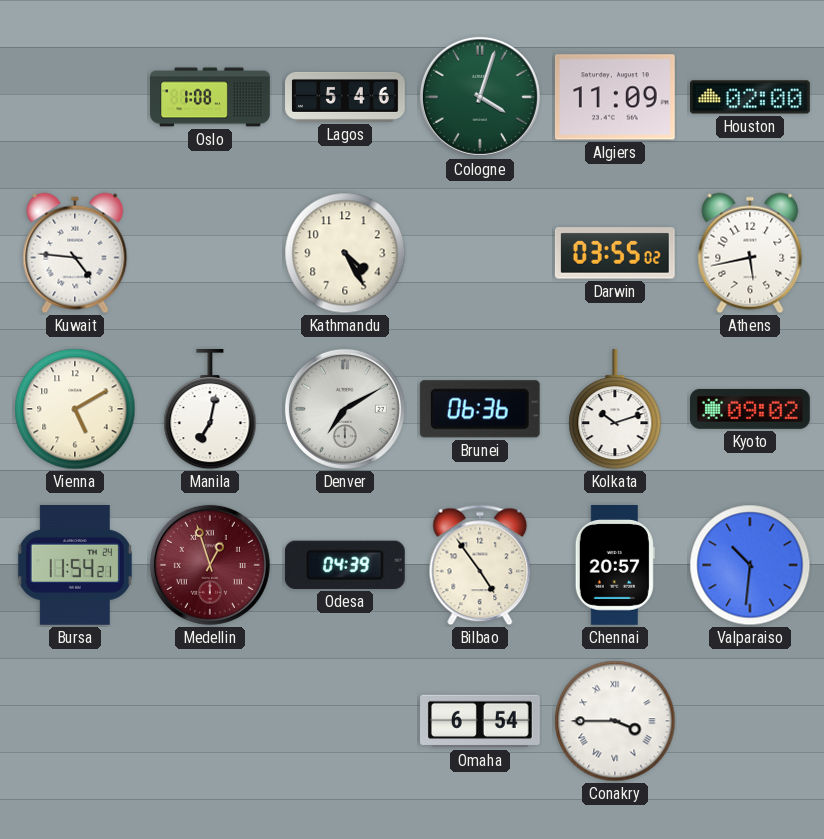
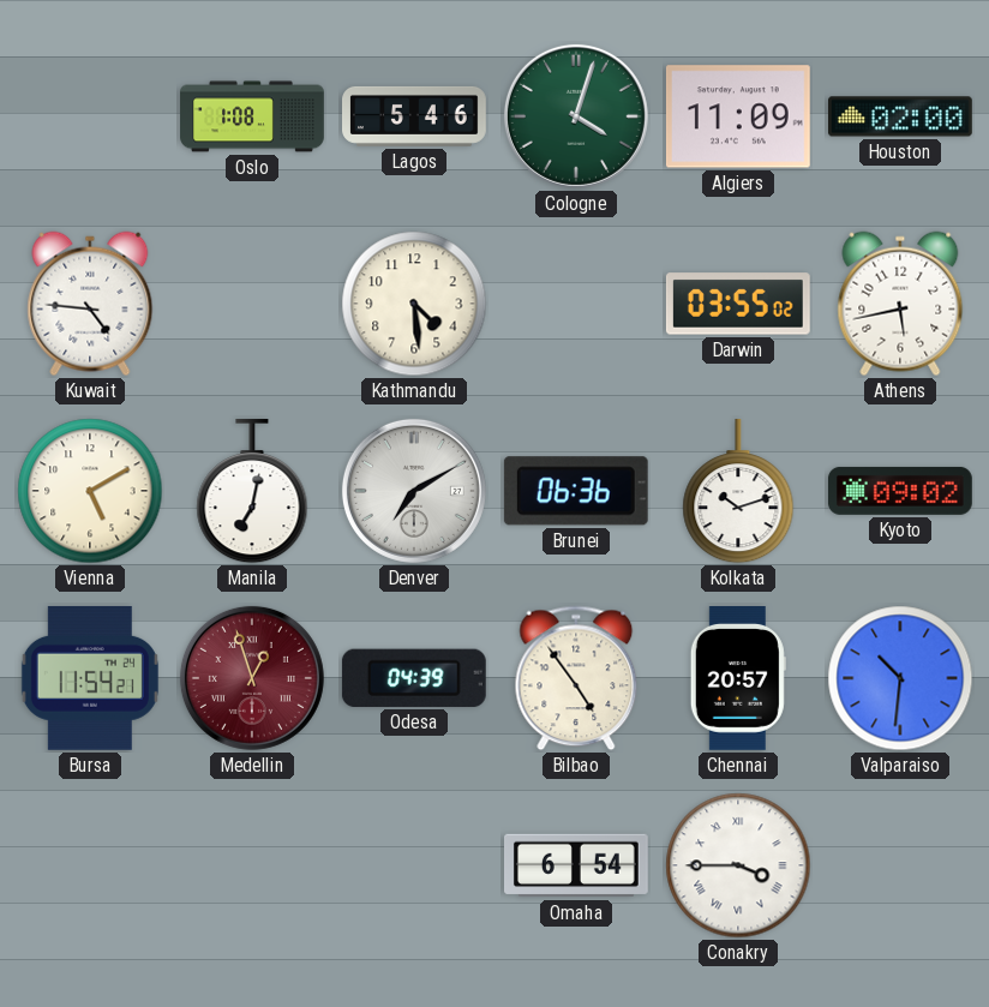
Kathmandu: 4:25 -> 4:29 (414, 304)
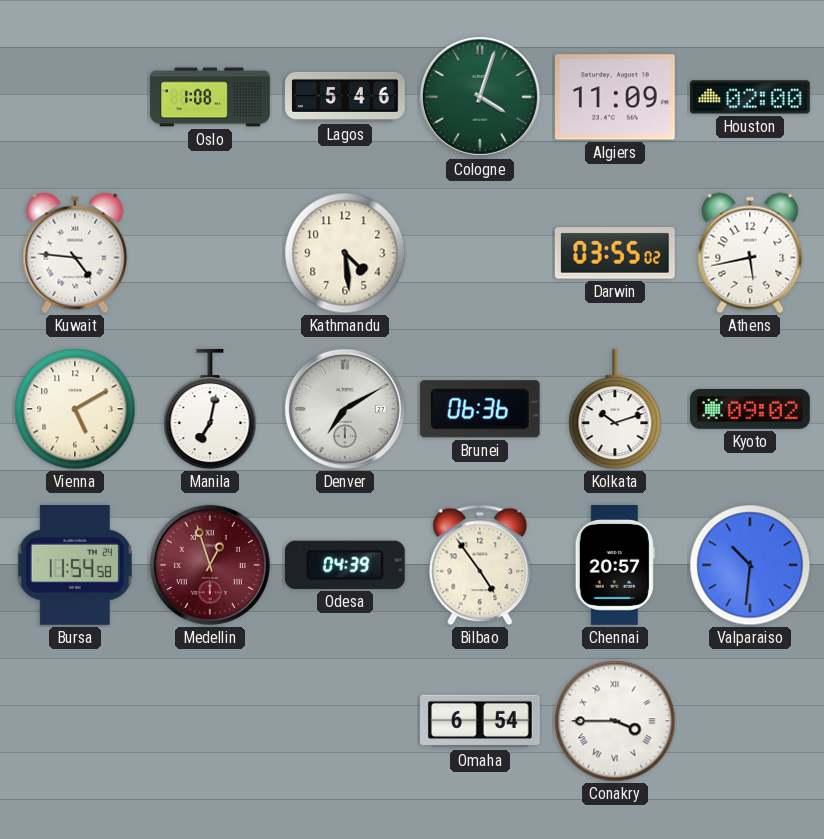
Bursa: 11:54:21 -> 11:54:58 (75, 565)
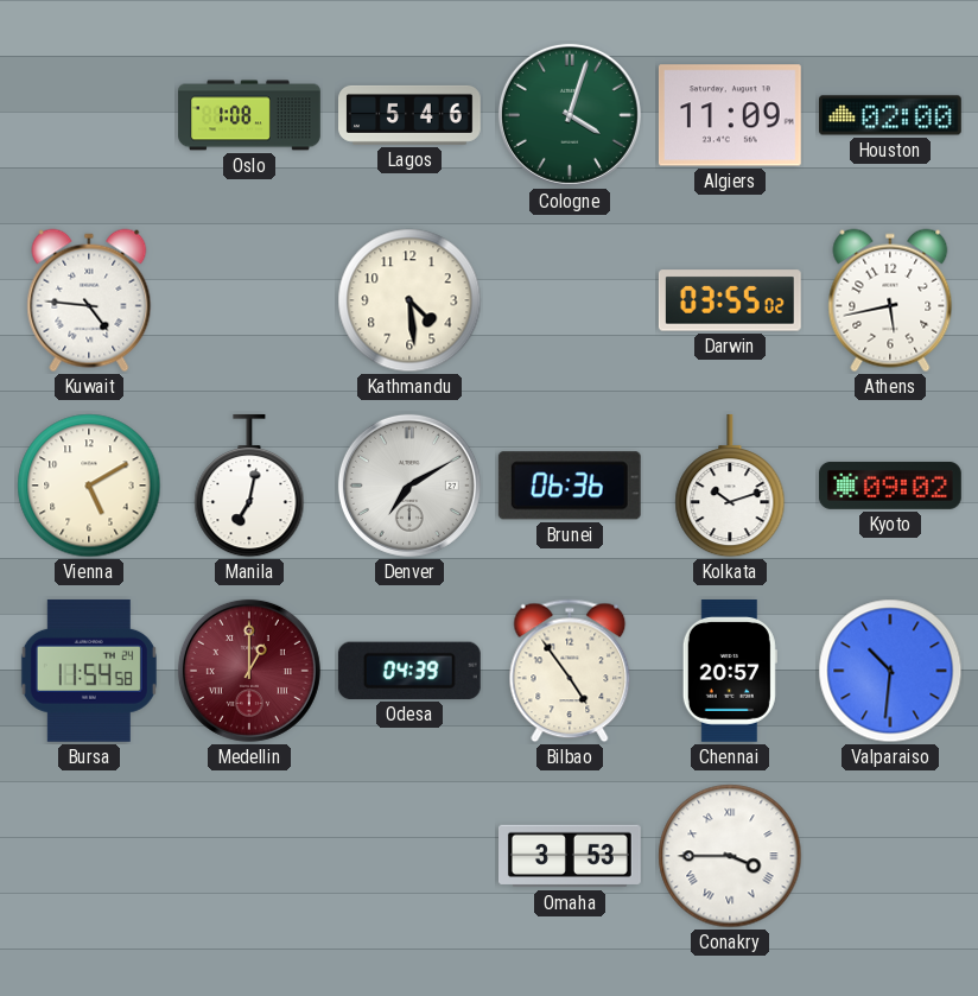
Medellin: 12:57 -> 1:00 (249, 671)
Omaha: 6:54 -> 3:53 (571, 856)
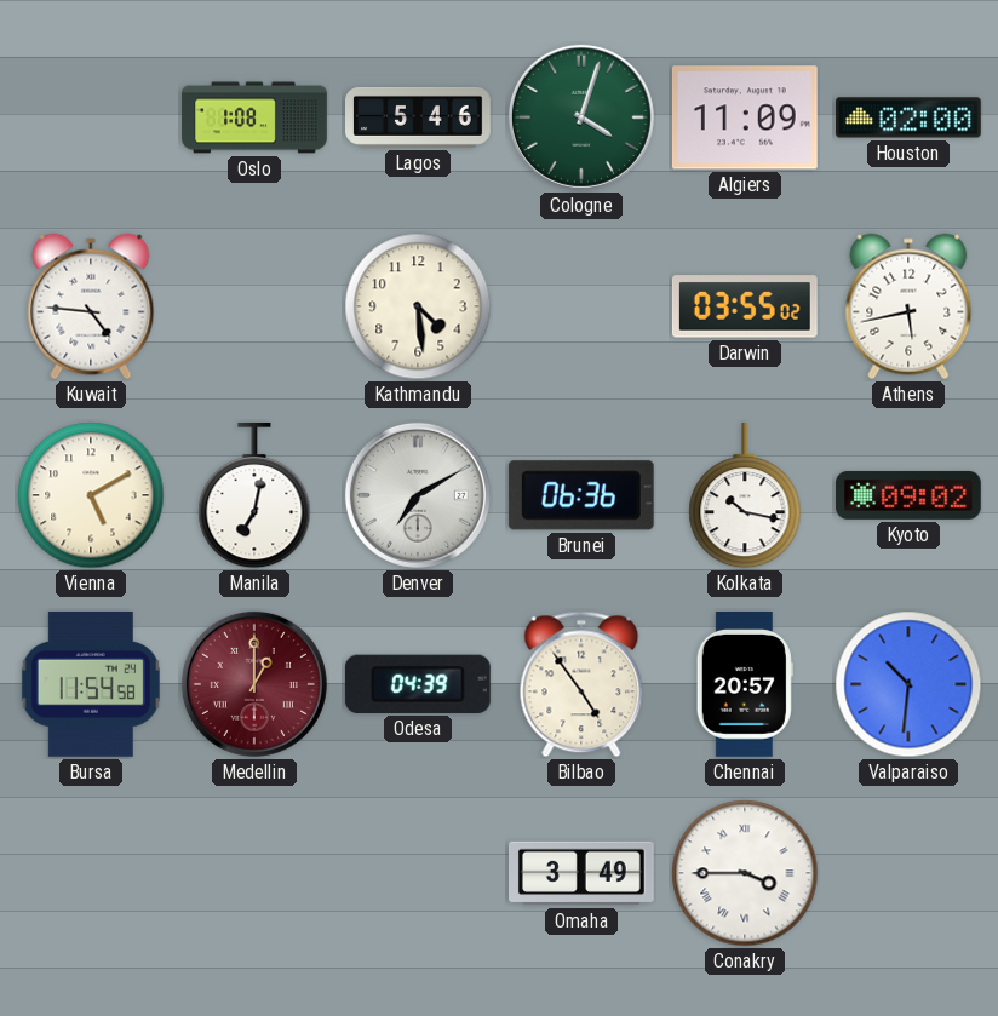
Kolkata: 10:12 -> 10:17 (745, 495)
Omaha: 3:53 -> 3:49 (583, 873)
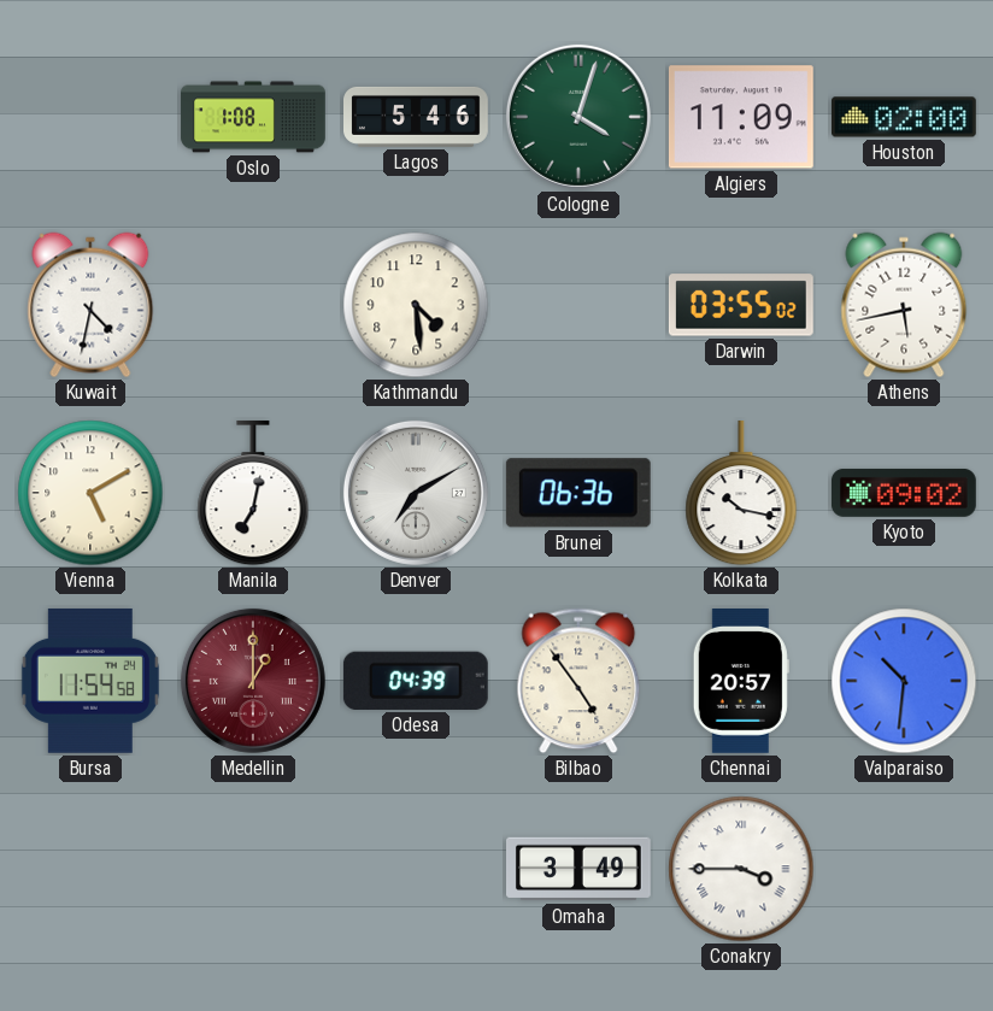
Kuwait: 4:46 -> 4:32 (90, 305)
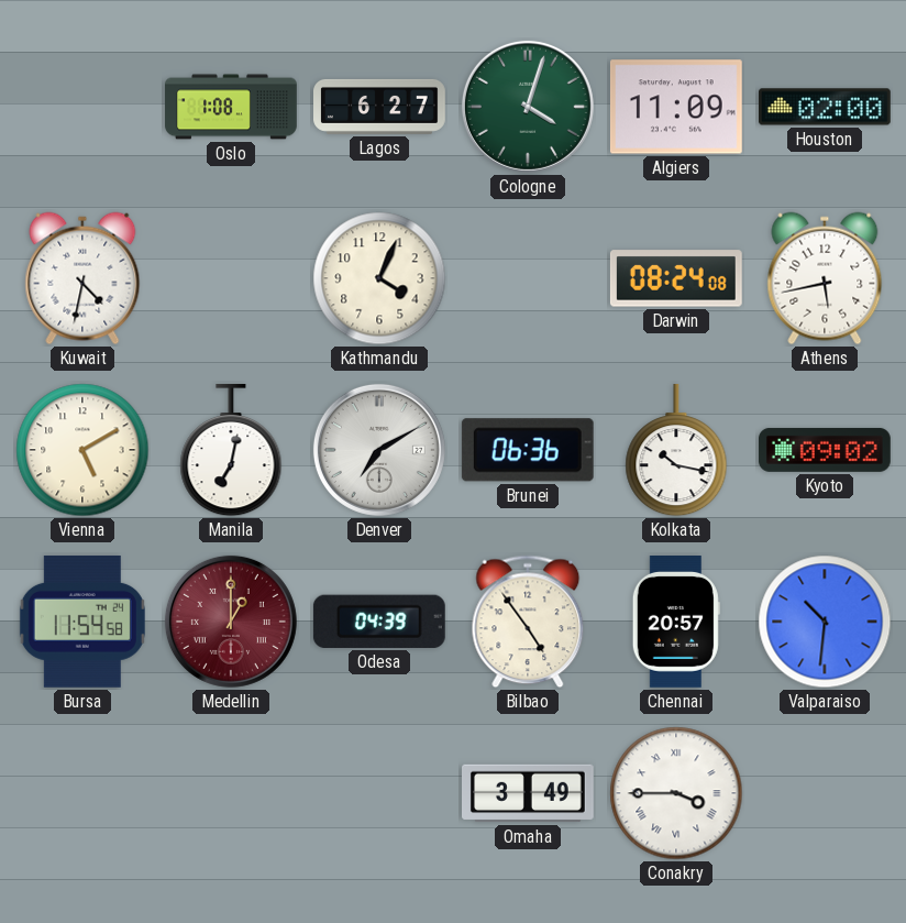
Lagos: 5:46 -> 6:27 (380, 107)
Kathmandu: 4:29 -> 4:04 (379, 278)
Darwin: 03:55 -> 08:24 (676, 278)
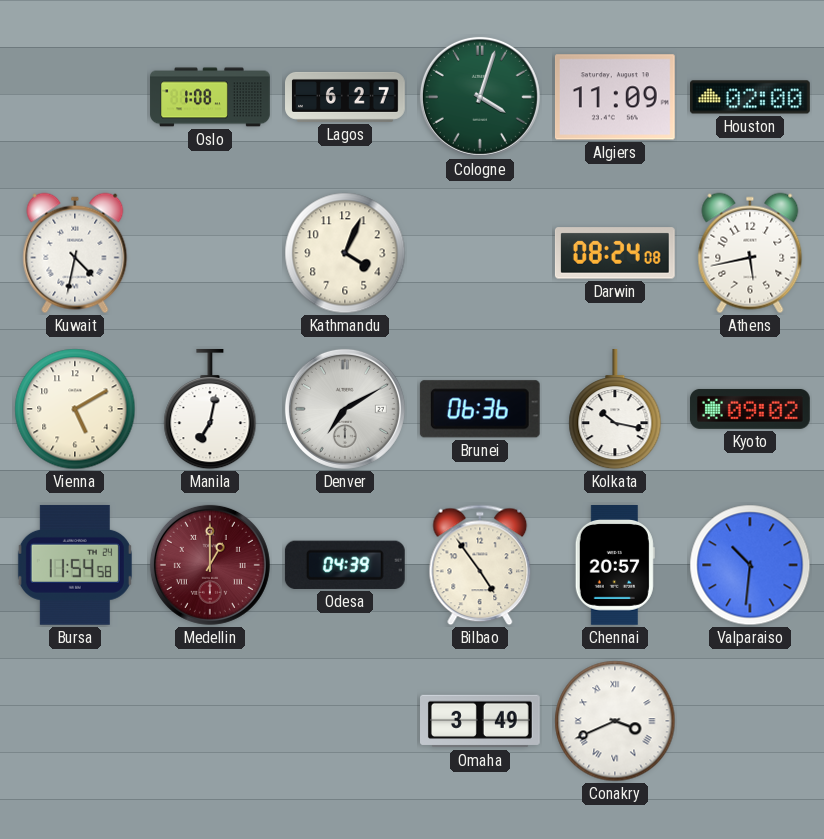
Conakry: 3:45 -> 3:41 (615, 721)
